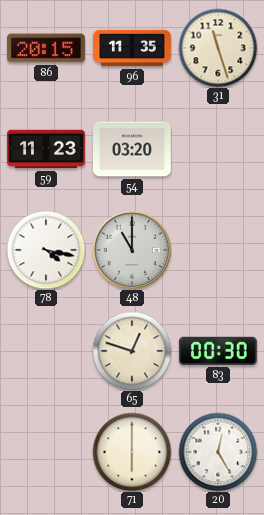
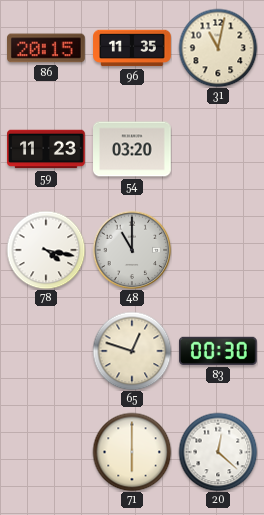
31: 11:27 -> 11:02 (218, 48)
20: 12:25 -> 12:22 (218, 452)
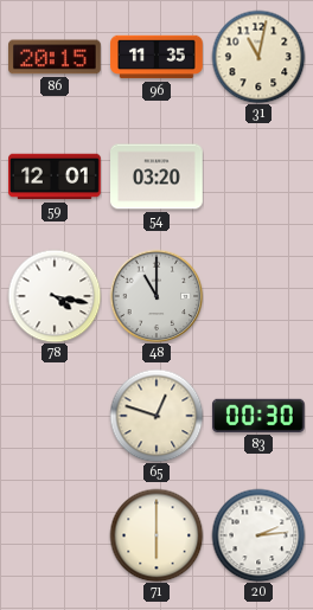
59: 11:23 -> 12:01 (55, 176)
20: 12:22 -> 2:14 (258, 535)
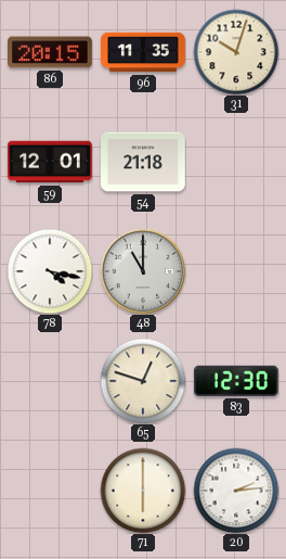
31: 11:02 -> 10:03 (236, 52)
54: 03:20 -> 21:18 (143, 162)
83: 00:30 -> 12:30 (236, 381)
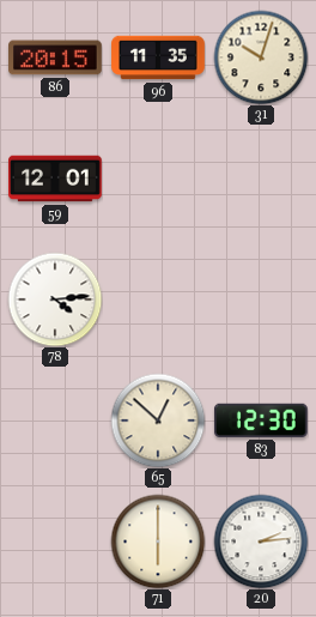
54: 21:18 -> none (143, 162)
78: 4:17 -> 4:14 (55, 300)
48: 11:00 -> none (143, 271)
65: 12:48 -> 12:52 (158, 421)
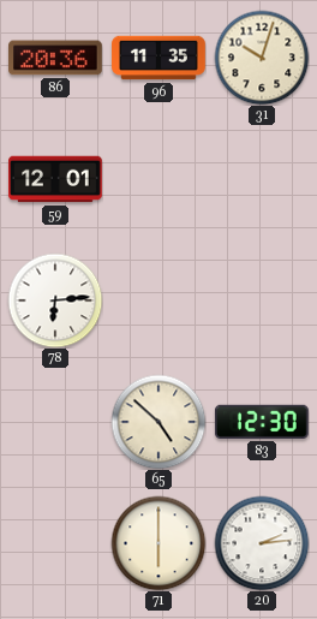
86: 20:15 -> 20:36 (56, 58)
78: 4:14 -> 6:14 (55, 300)
65: 12:52 -> 4:52 (158, 422)
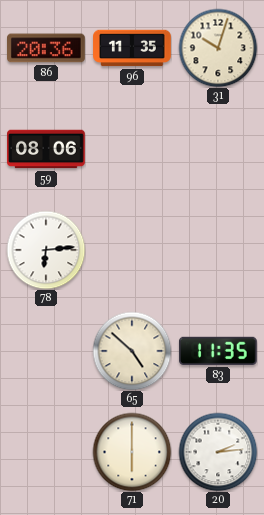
59: 12:01 -> 08:06 (46, 149)
83: 12:30 -> 11:35 (218, 351)
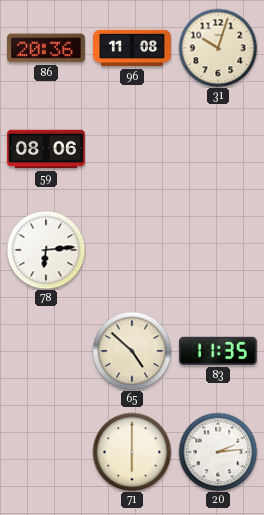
96: 11:35 -> 11:08 (132, 48)
